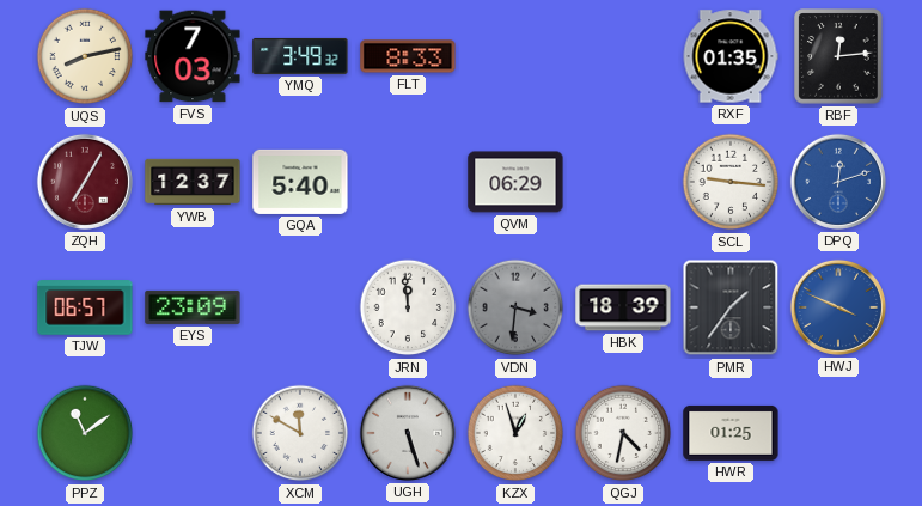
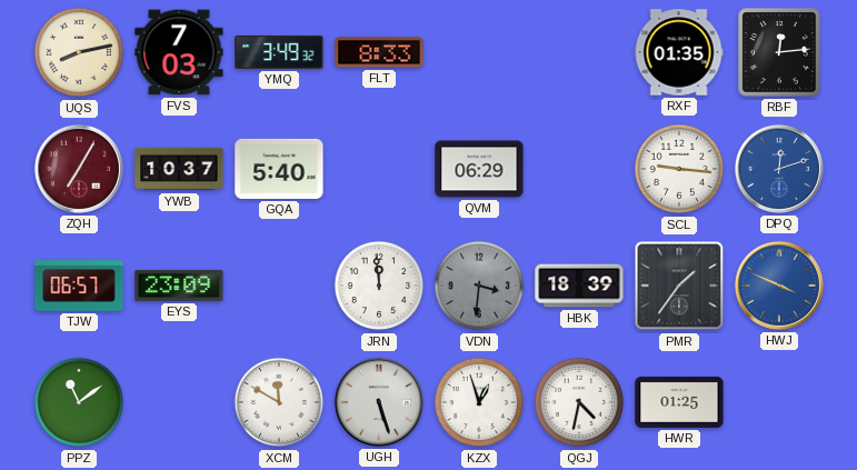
YWB: 12:37 -> 10:37 (179, 169)
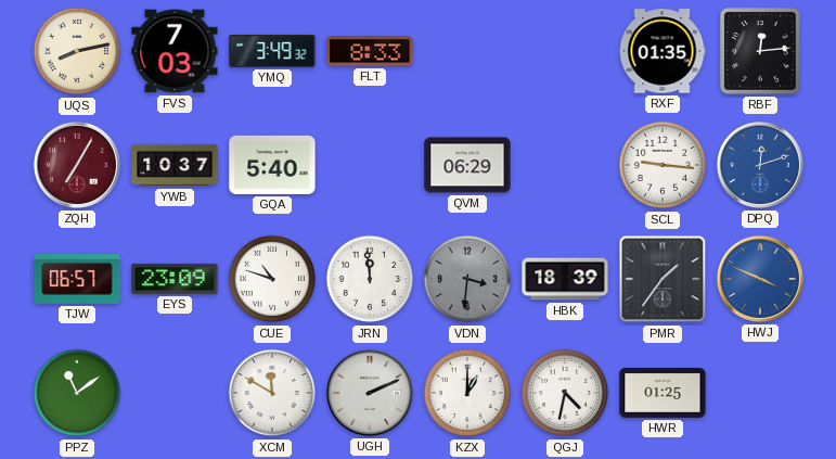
CUE: none -> 10:48 (272, 279)
UGH: 5:27 -> 2:11 (370, 393)
KZX: 12:57 -> 1:00 (467, 393)
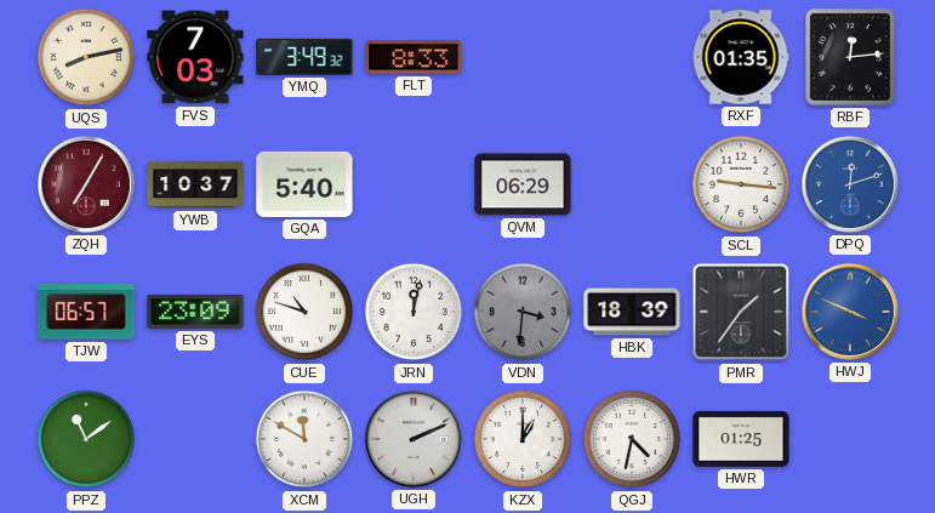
JRN: 11:59 -> 12:02 (414, 312)
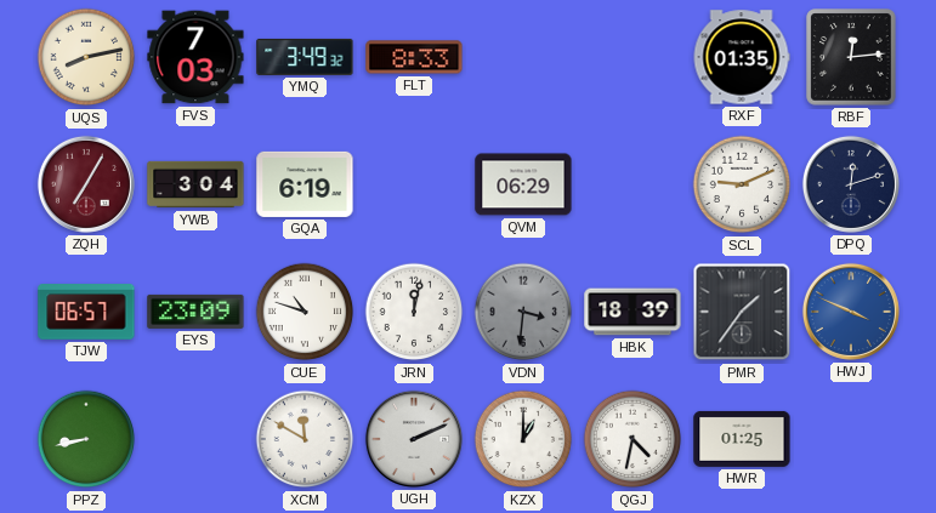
YWB: 10:37 -> 3:04 (195, 184)
GQA: 5:40 -> 6:19 (305, 184)
SCL: 9:16 -> 9:11 (742, 184)
DPQ dial: blue -> navy (851, 184)
PPZ: 11:09 -> 8:43 (86, 439)
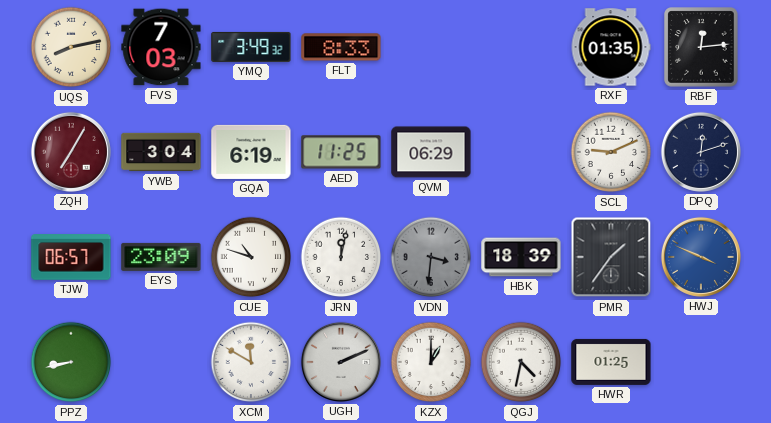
AED: none -> 11:25 (341, 152)
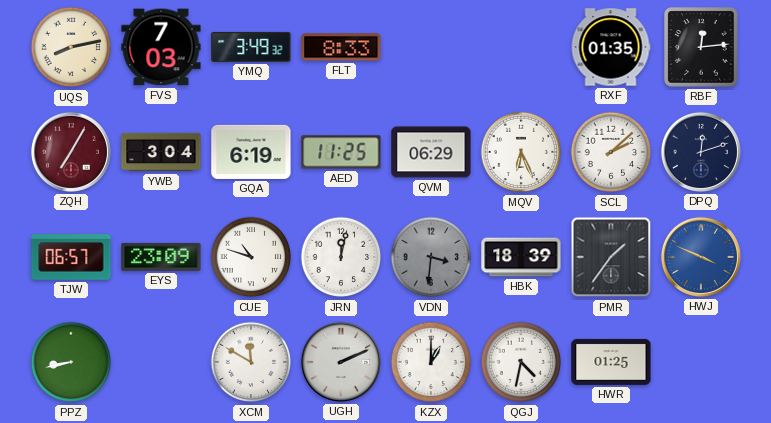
MQV: none -> 6:26 (521, 152)
SCL: 9:11 -> 2:08 (611, 152)
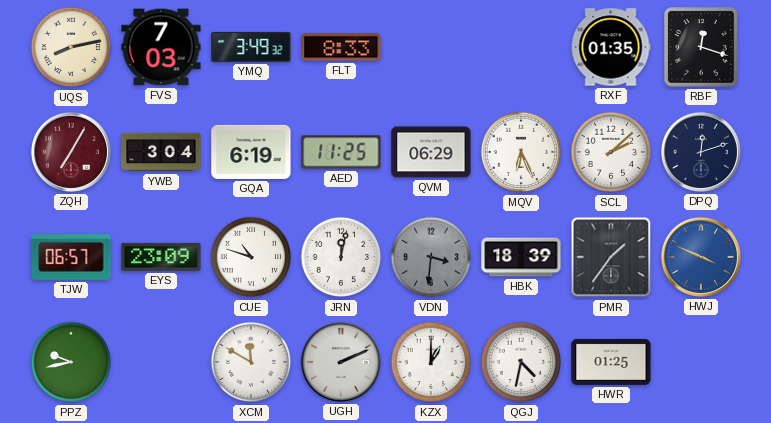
RBF: 12:14 -> 12:18 (701, 47)
PPZ: 8:43 -> 9:43 (71, 362)
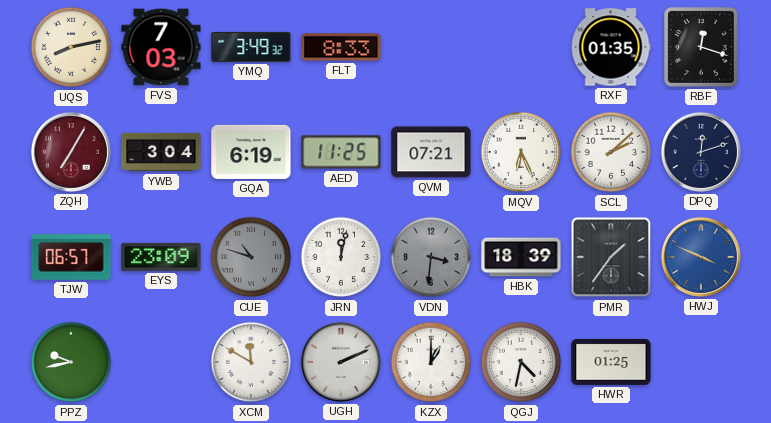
QVM: 06:29 -> 07:21 (431, 152)
CUE dial: white -> grey (251, 257)
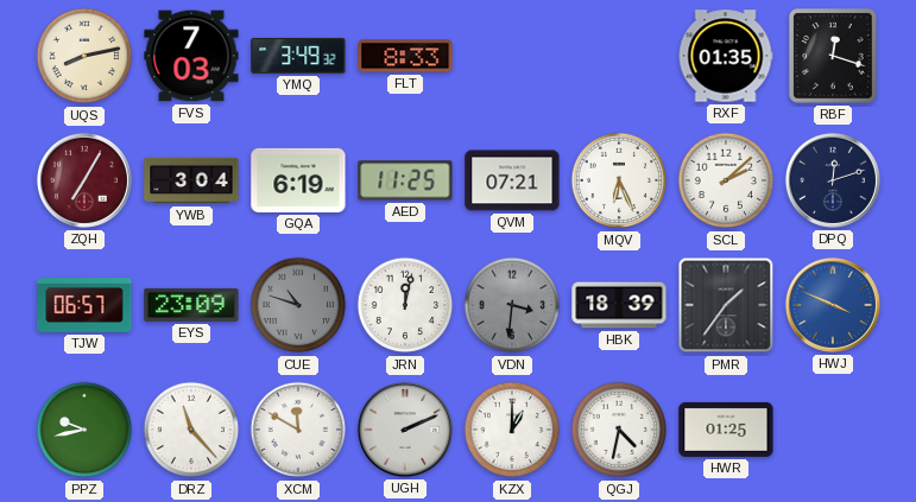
DRZ: none -> 11:23 (191, 430)
